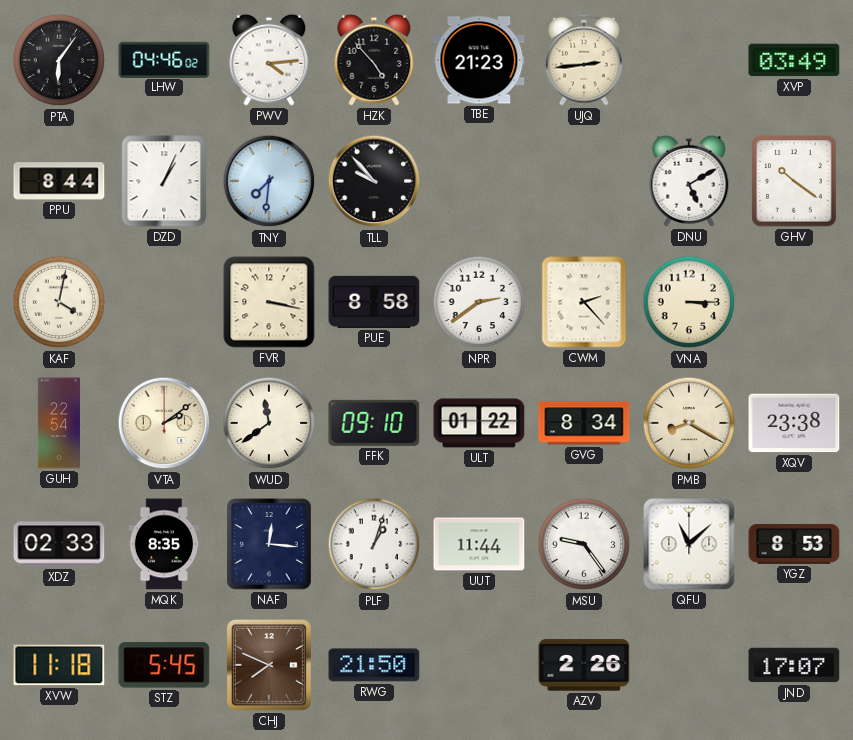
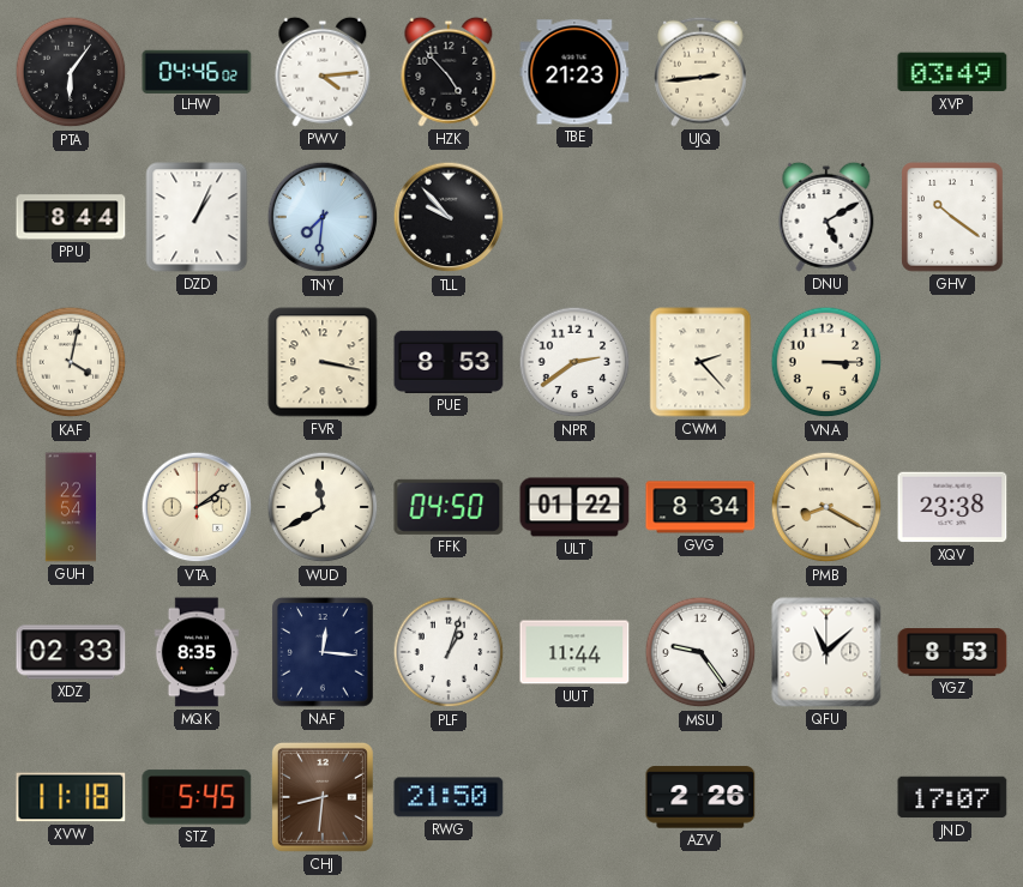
PUE: 8:58 -> 8:53 (449, 362)
WUD: 11:39 -> 11:40 (323, 507)
FFK: 09:10 -> 04:50 (449, 507)
CHJ: 7:49 -> 8:31 (323, 797)
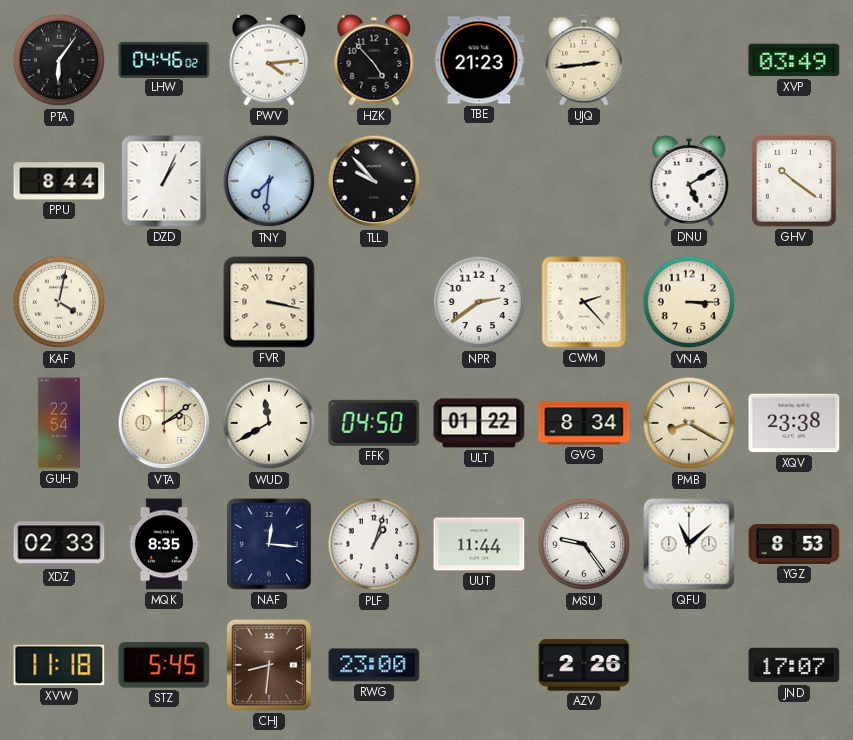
PUE: 8:53 -> none (449, 362)
RWG: 21:50 -> 23:00 (374, 665)
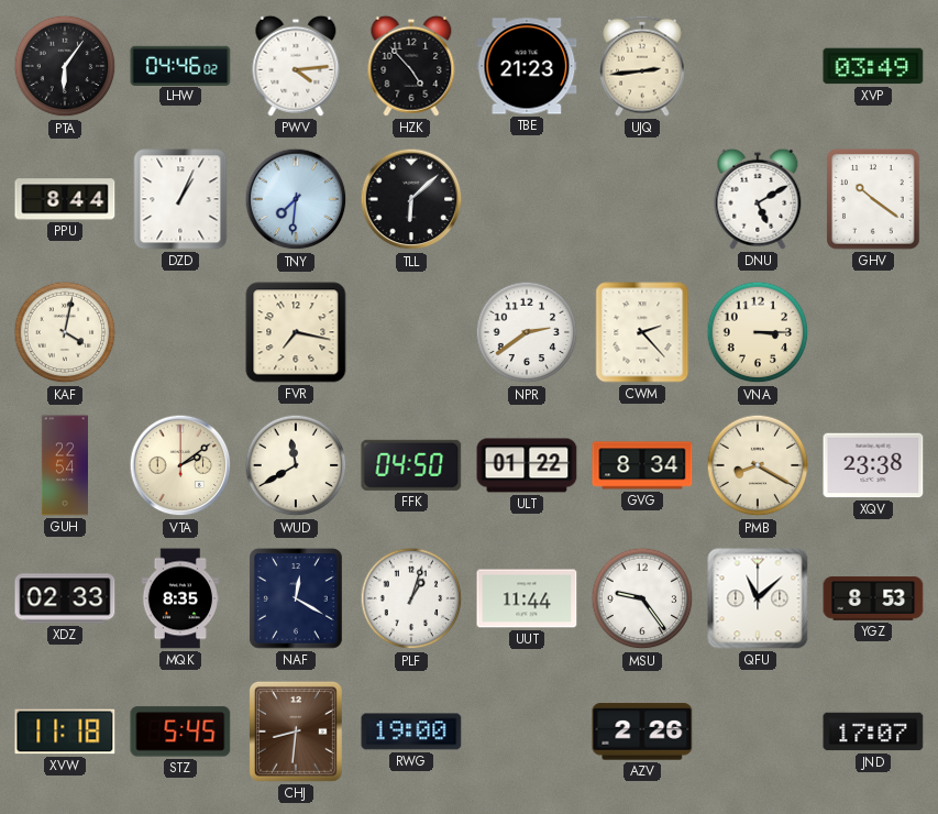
TLL: 9:53 -> 6:08 (411, 199)
FVR: 3:17 -> 7:17 (296, 332)
NAF: 12:16 -> 12:20 (296, 598)
RWG: 23:00 -> 19:00 (411, 732)
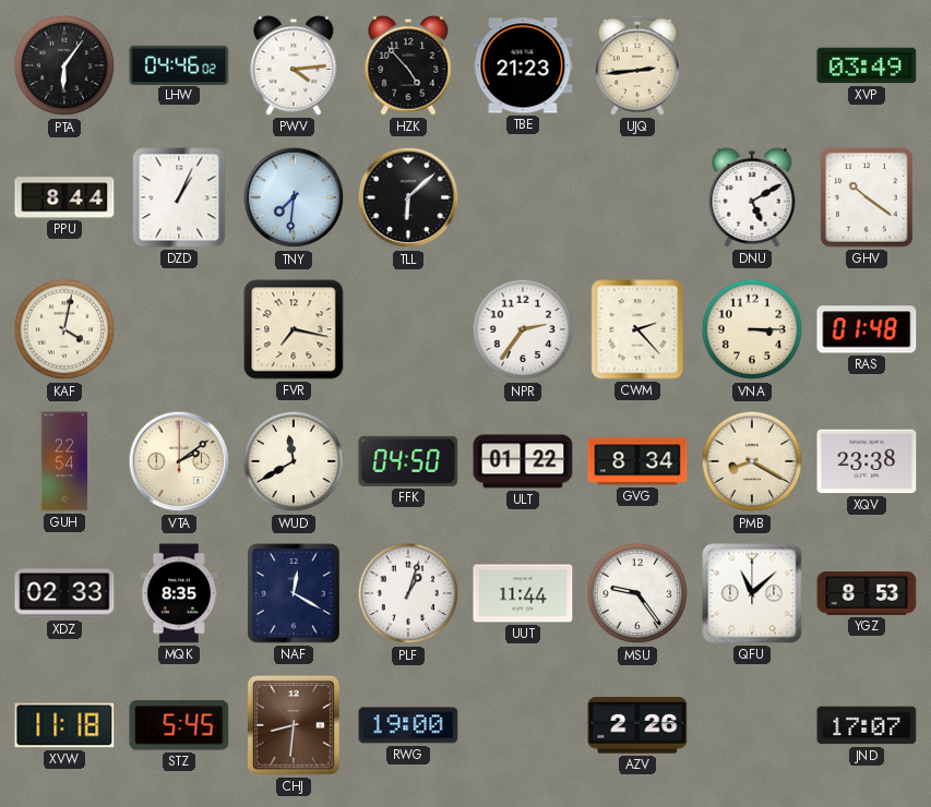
NPR: 2:39 -> 2:36 (523, 329)
RAS: none -> 01:48 (867, 329)
